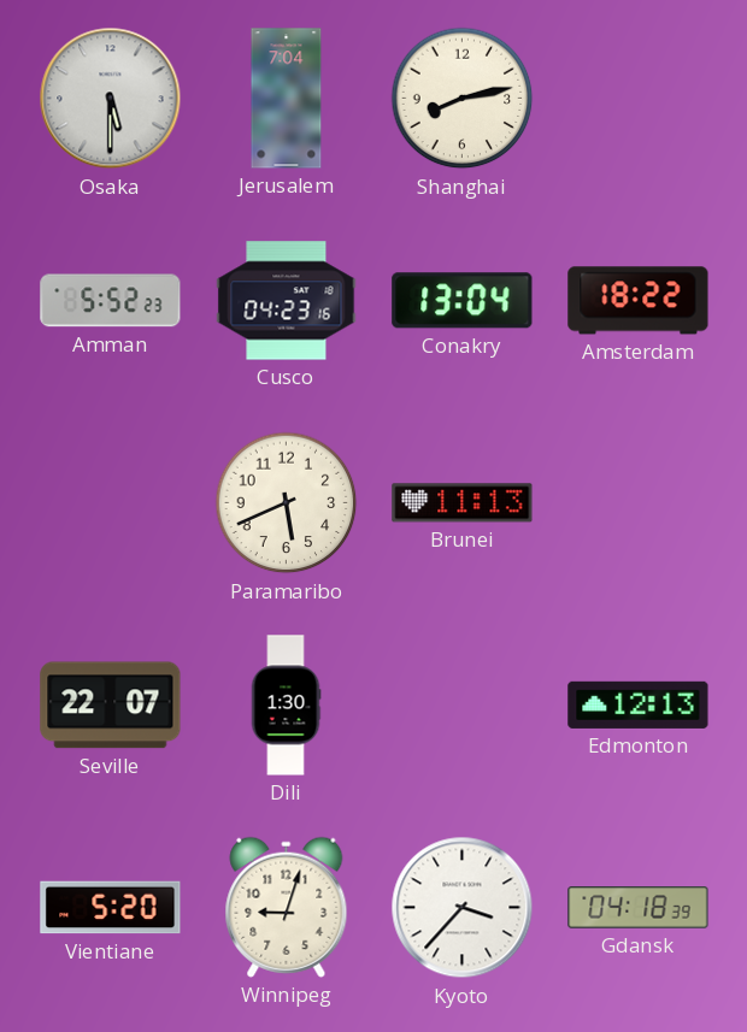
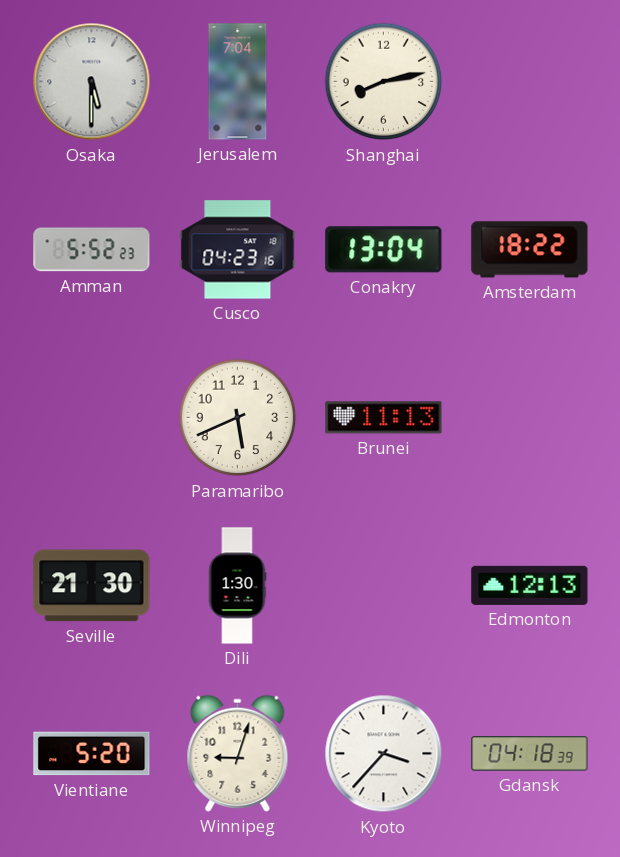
Seville: 22:07 -> 21:30 (92, 586)
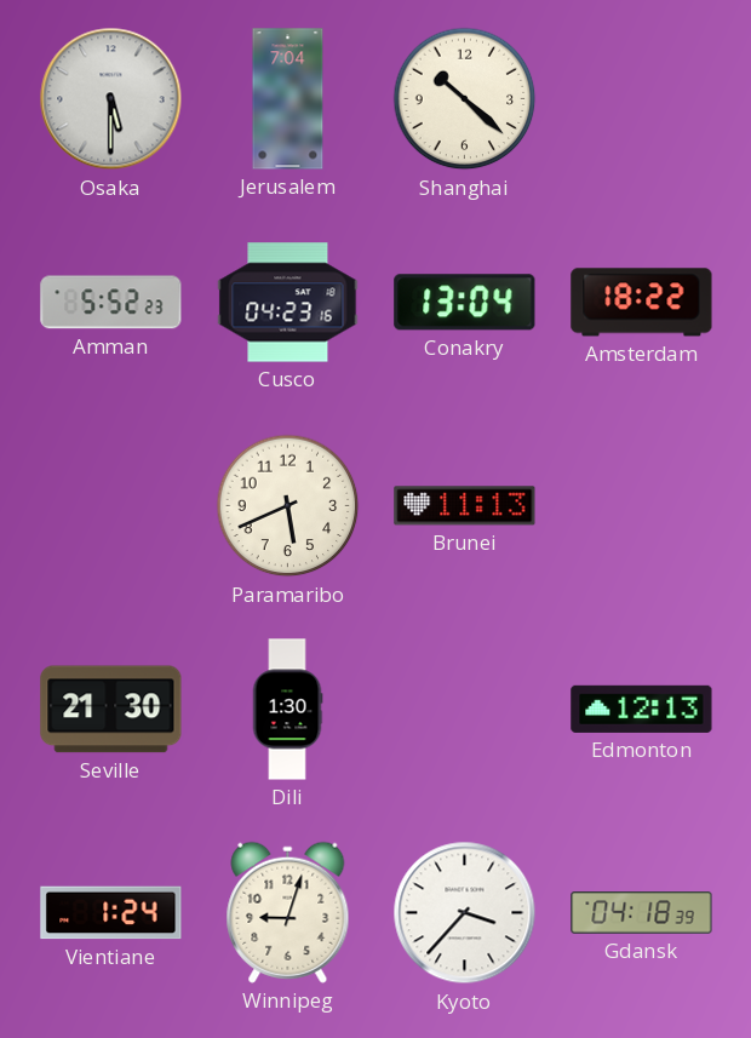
Shanghai: 8:13 -> 10:22 (465, 99)
Vientiane: 5:20 -> 1:24 (111, 913)
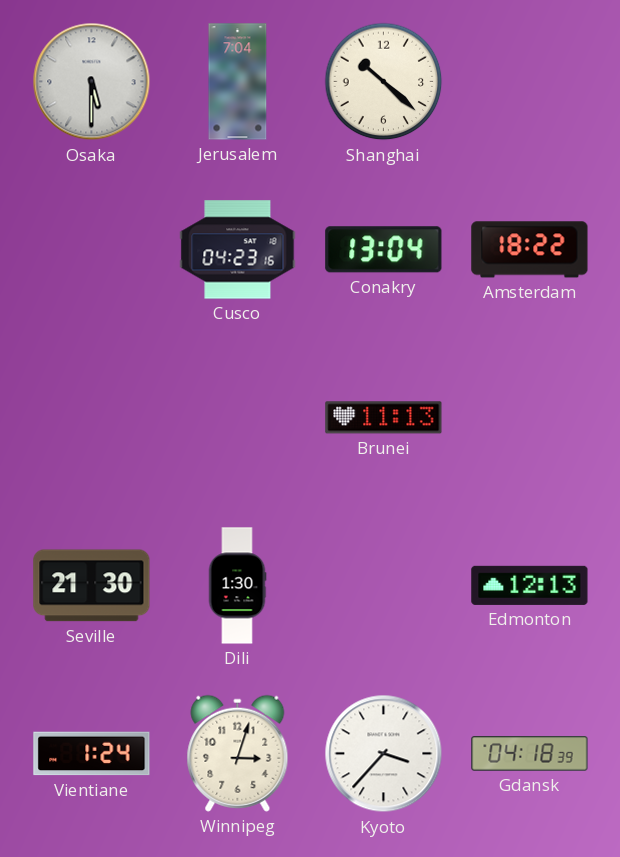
Amman: 5:52 -> none (111, 303)
Paramaribo: 5:41 -> none (288, 506)
Winnipeg: 9:03 -> 3:03 (238, 753)
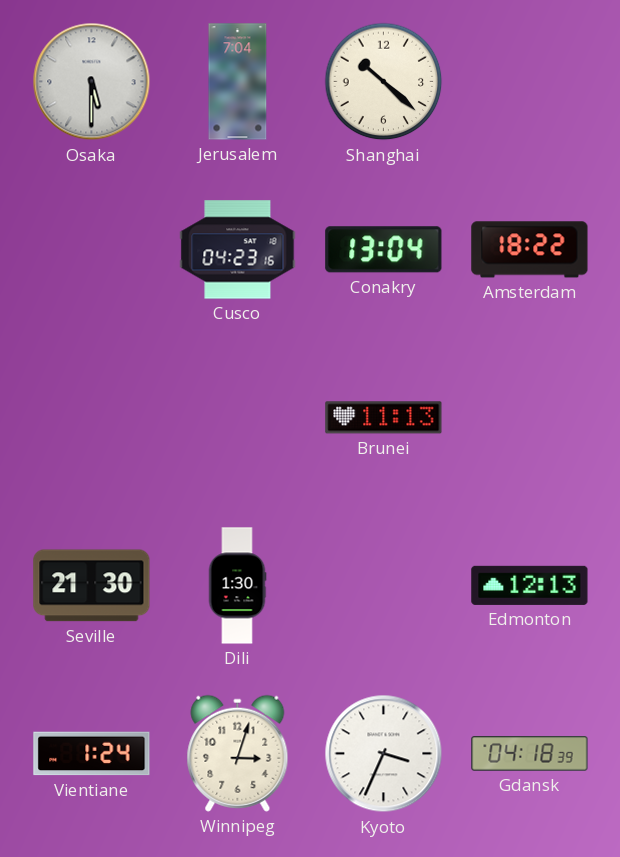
Kyoto: 3:37 -> 3:34 (384, 754)
